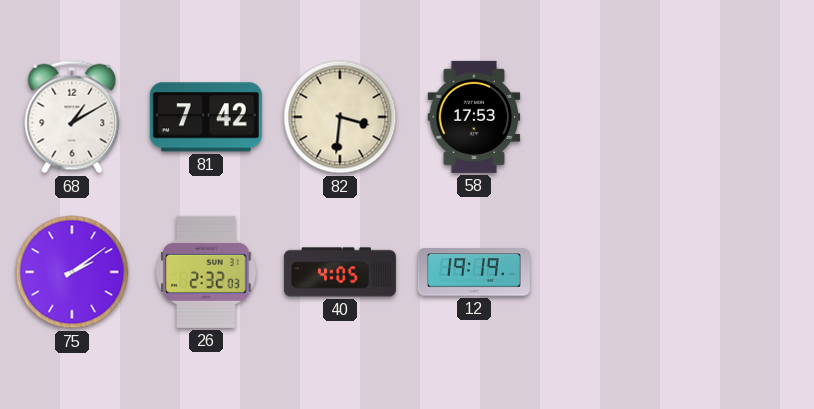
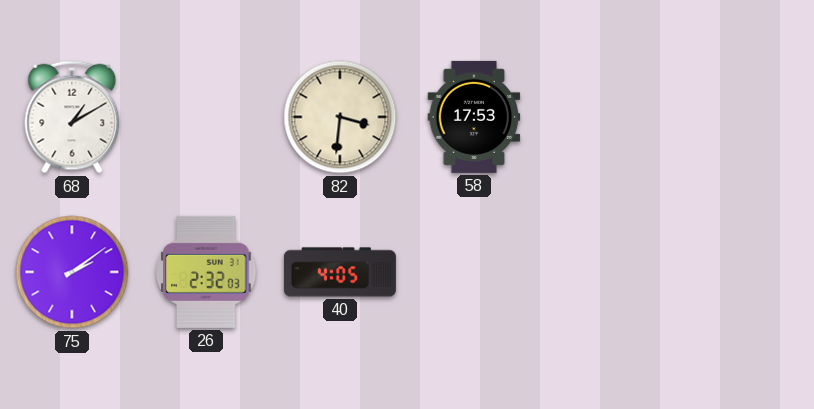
81: 7:42 -> none (206, 117)
12: 19:19 -> none (474, 272)
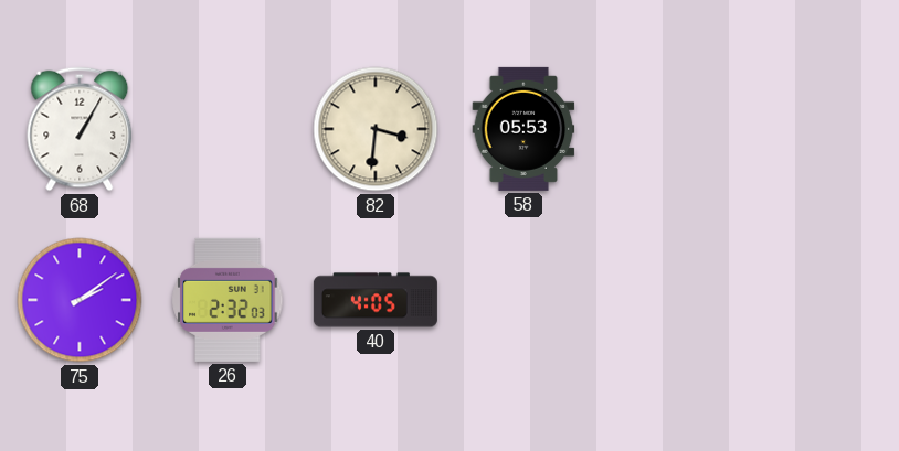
68: 1:10 -> 1:05 (80, 129)
58: 17:53 -> 05:53 (523, 129)
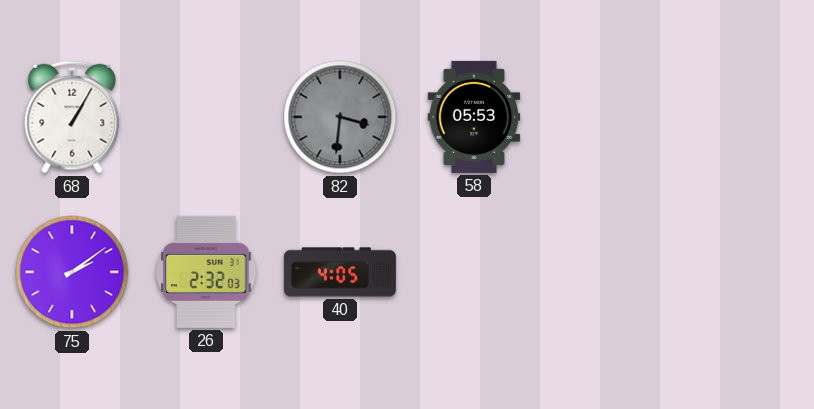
82 dial: cream -> grey (340, 117)
